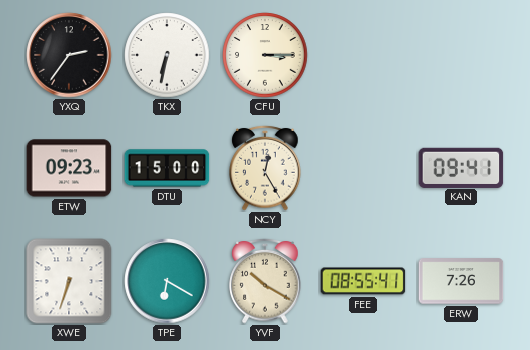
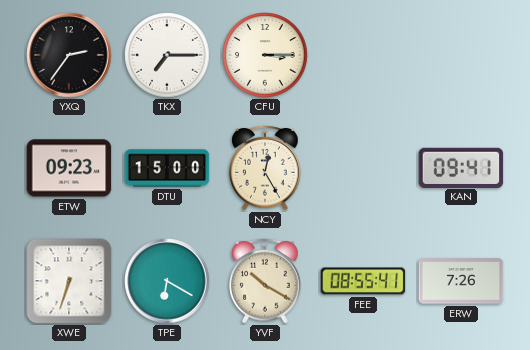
TKX: 6:32 -> 7:15 (167, 55)
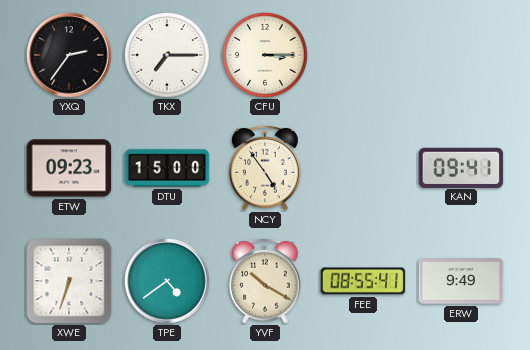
NCY: 12:25 -> 4:54 (265, 168)
TPE: 6:20 -> 4:39 (167, 281)
ERW: 7:26 -> 9:49 (461, 281)
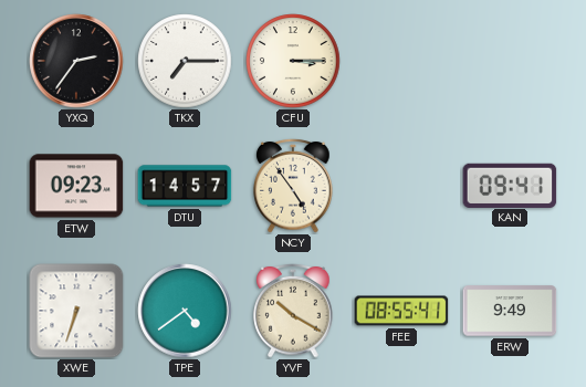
DTU: 15:00 -> 14:57 (185, 186)
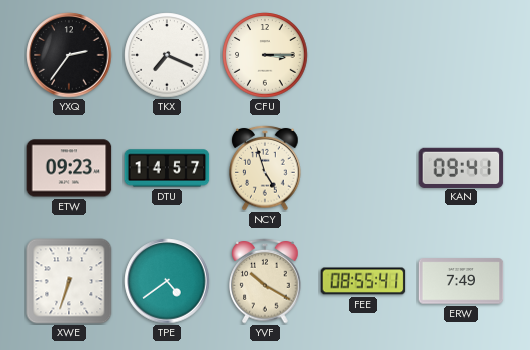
TKX: 7:15 -> 7:19 (167, 55)
NCY: 4:54 -> 4:57 (265, 168)
ERW: 9:49 -> 7:49 (461, 281)
